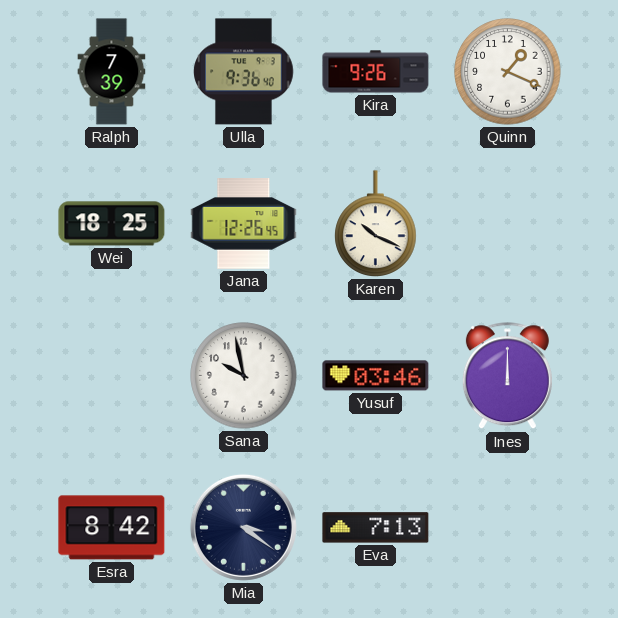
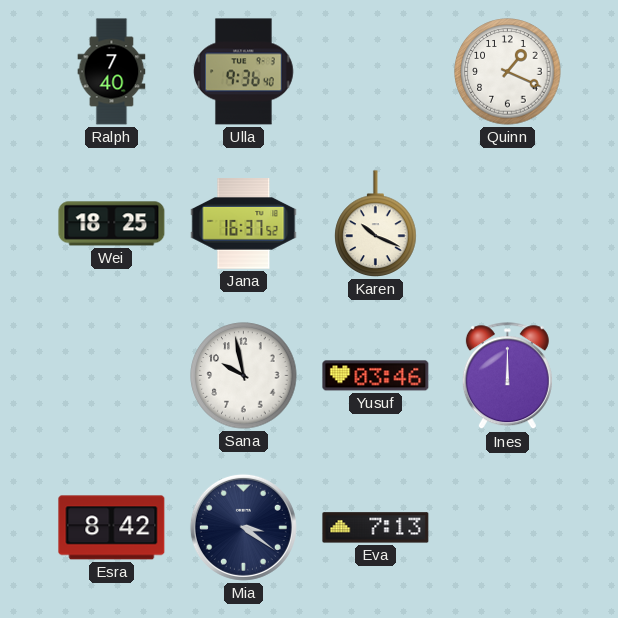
Ralph: 7:39 -> 7:40 (112, 72)
Kira: 9:26 -> none (376, 72)
Jana: 12:26 -> 16:37 (244, 224)
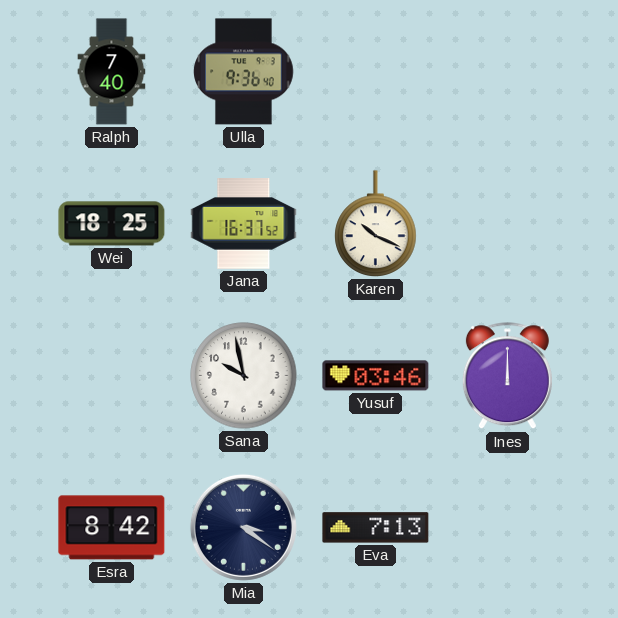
Quinn: 1:19 -> none (508, 72)
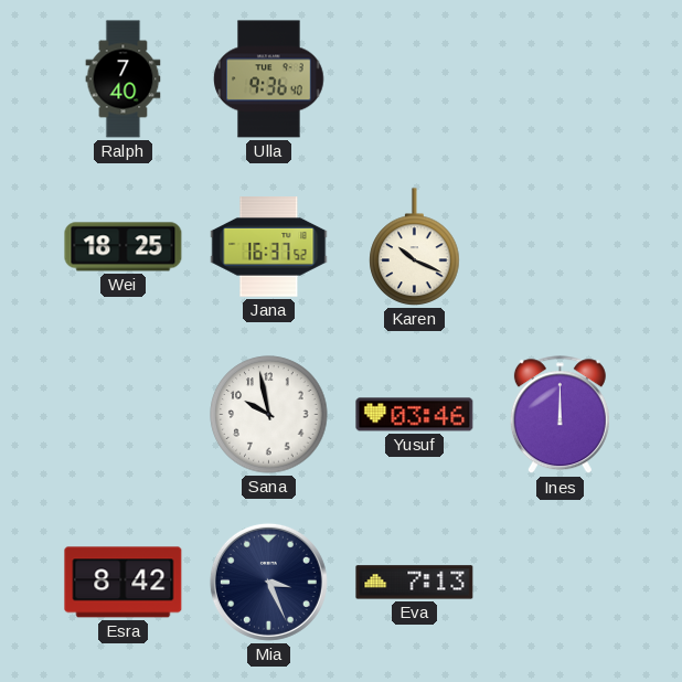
Mia: 3:21 -> 3:26 (268, 582)
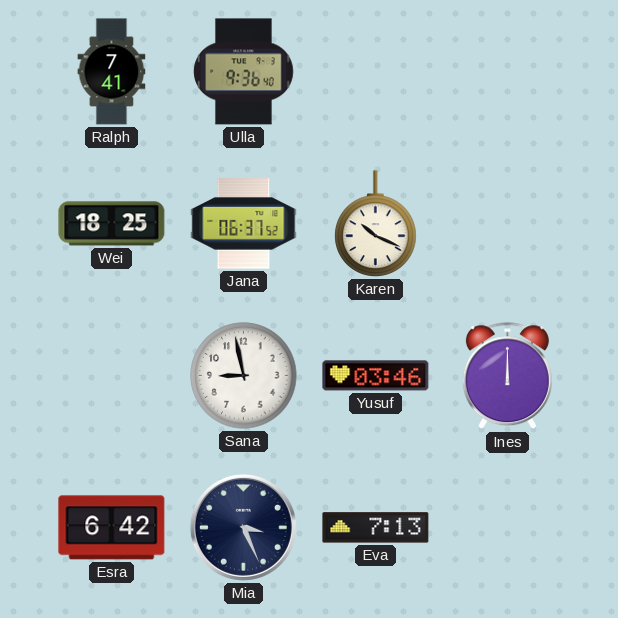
Ralph: 7:40 -> 7:41 (112, 72)
Jana: 16:37 -> 06:37 (244, 224)
Sana: 9:58 -> 8:58 (244, 376)
Esra: 8:42 -> 6:42 (112, 528)
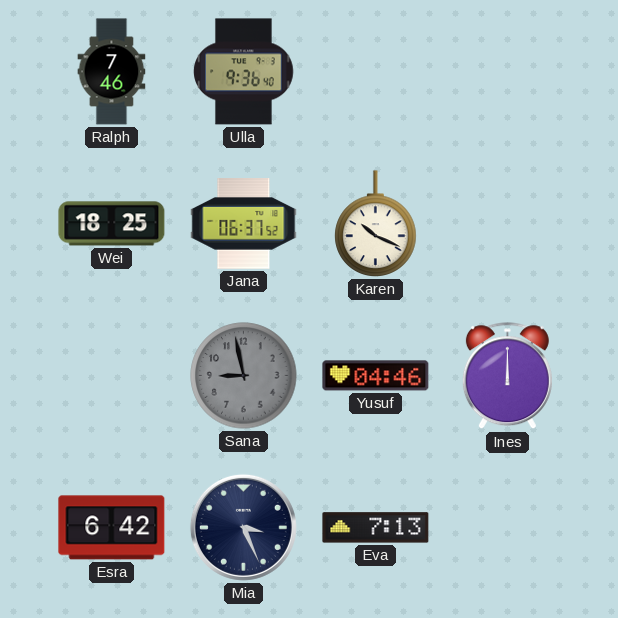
Ralph: 7:41 -> 7:46 (112, 72)
Sana dial: white -> grey (244, 376)
Yusuf: 03:46 -> 04:46 (376, 376)
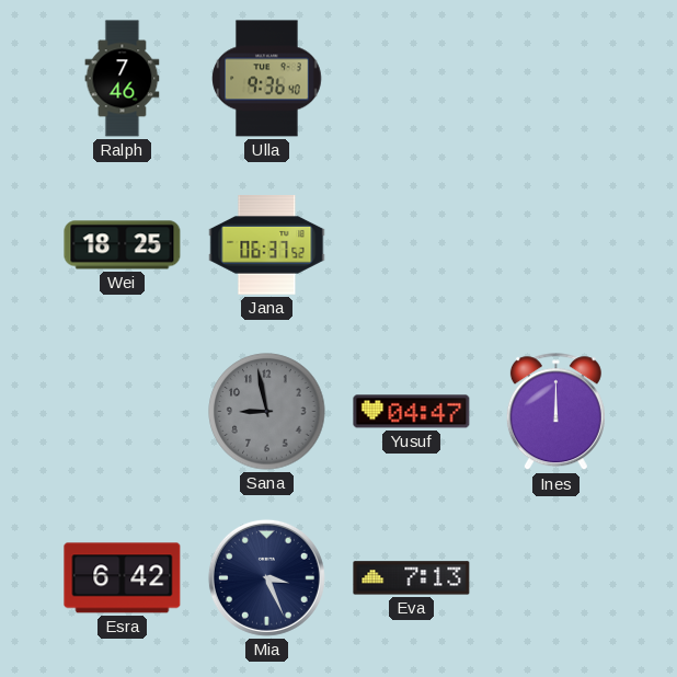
Karen: 10:19 -> none (376, 224)
Yusuf: 04:46 -> 04:47 (412, 412)
